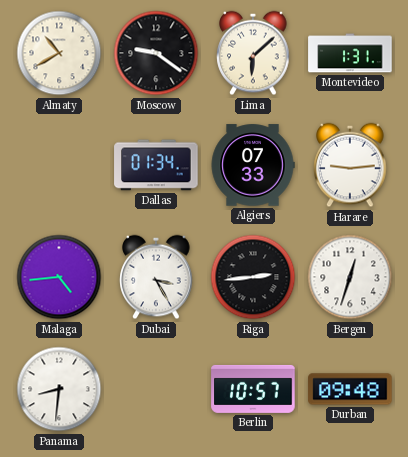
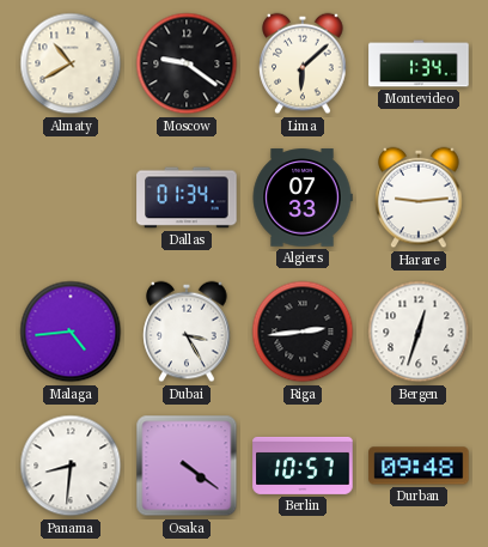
Montevideo: 1:31 -> 1:34 (419, 63)
Osaka: none -> 4:21 (187, 466)
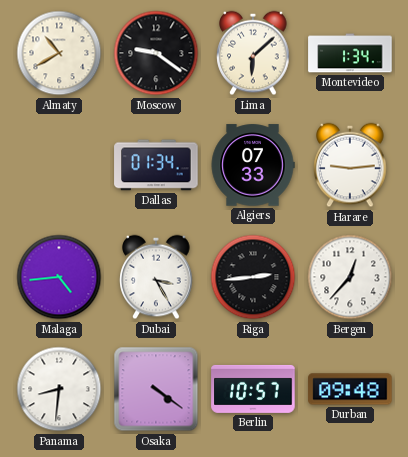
Bergen: 12:33 -> 12:37 (350, 277)
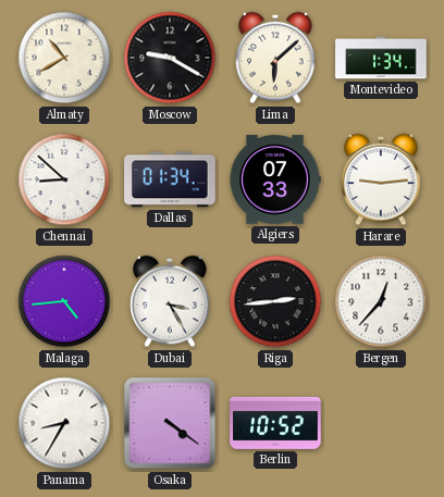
Moscow: 9:21 -> 9:20 (170, 58)
Chennai: none -> 8:52 (64, 179)
Panama: 8:31 -> 8:35 (64, 423)
Berlin: 10:57 -> 10:52 (275, 423)
Durban: 09:48 -> none (350, 389)
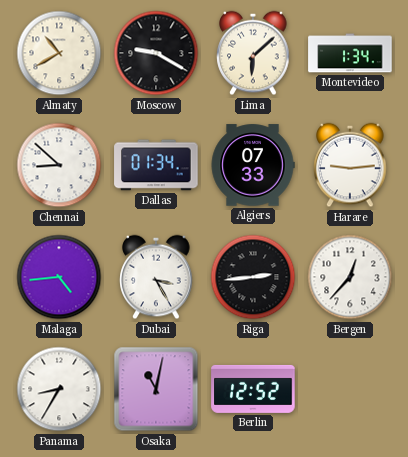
Osaka: 4:21 -> 11:02 (156, 389)
Berlin: 10:52 -> 12:52 (253, 389)
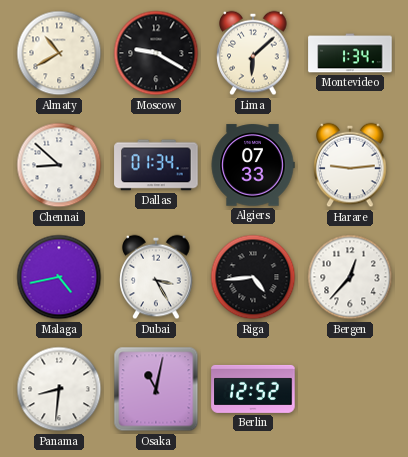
Malaga: 4:44 -> 4:43 (59, 277)
Riga: 2:44 -> 4:44 (253, 277)
Panama: 8:35 -> 8:31 (59, 389)
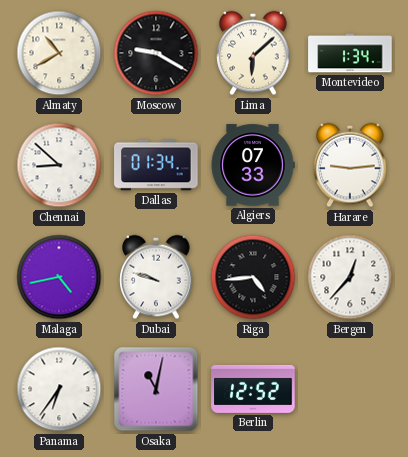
Dubai: 3:25 -> 9:48 (156, 277)
Panama: 8:31 -> 6:36 (59, 389)
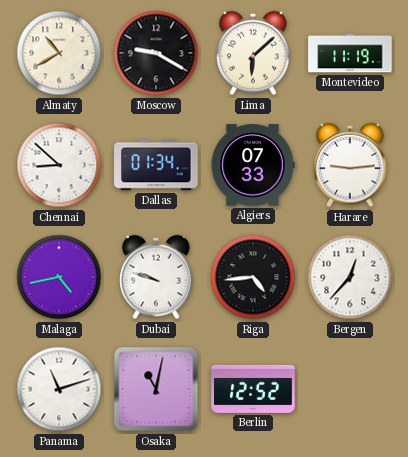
Montevideo: 1:34 -> 11:19 (350, 53)
Panama: 6:36 -> 11:12 (59, 389)
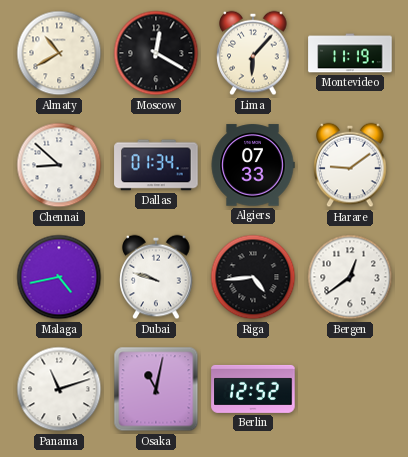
Moscow: 9:20 -> 12:20 (156, 53)
Lima: 6:08 -> 6:07 (253, 53)
Harare: 9:14 -> 9:09 (350, 165)
Bergen: 12:37 -> 12:39 (350, 277)
